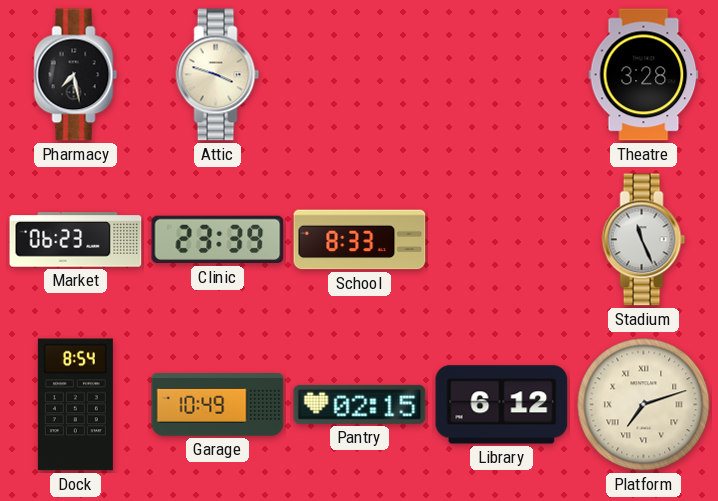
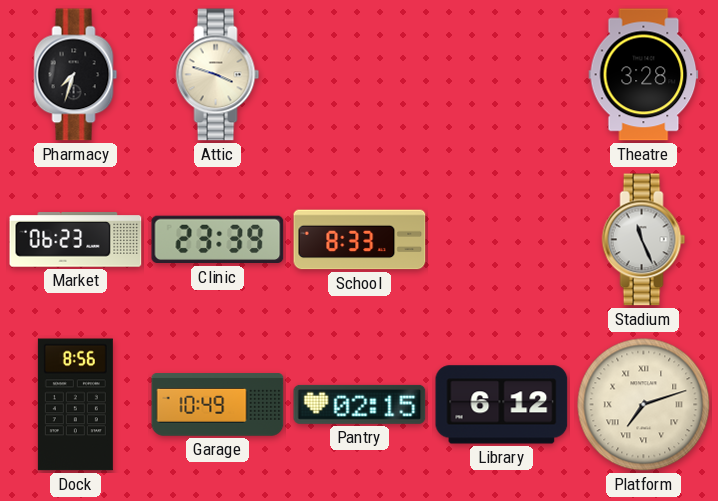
Pharmacy: 7:28 -> 7:33 (76, 75)
Dock: 8:54 -> 8:56 (75, 405)
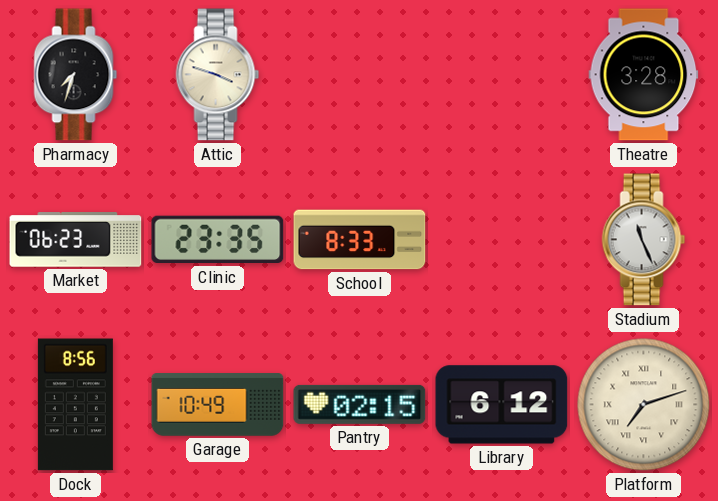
Clinic: 23:39 -> 23:35 (218, 240)
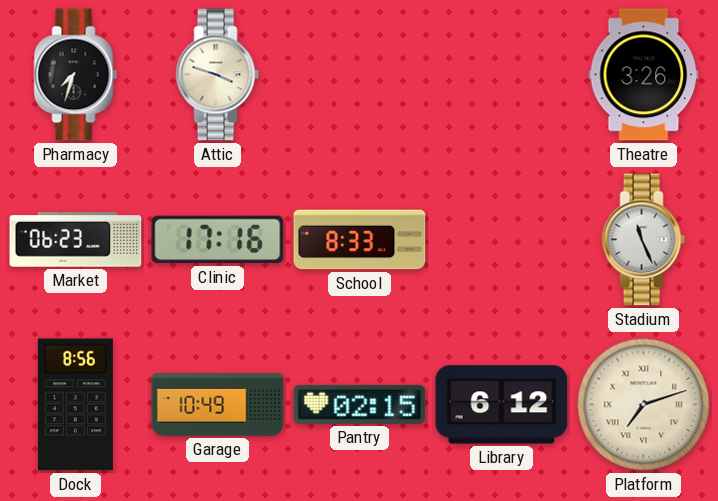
Theatre: 3:28 -> 3:26 (644, 75)
Clinic: 23:35 -> 17:16 (218, 240)
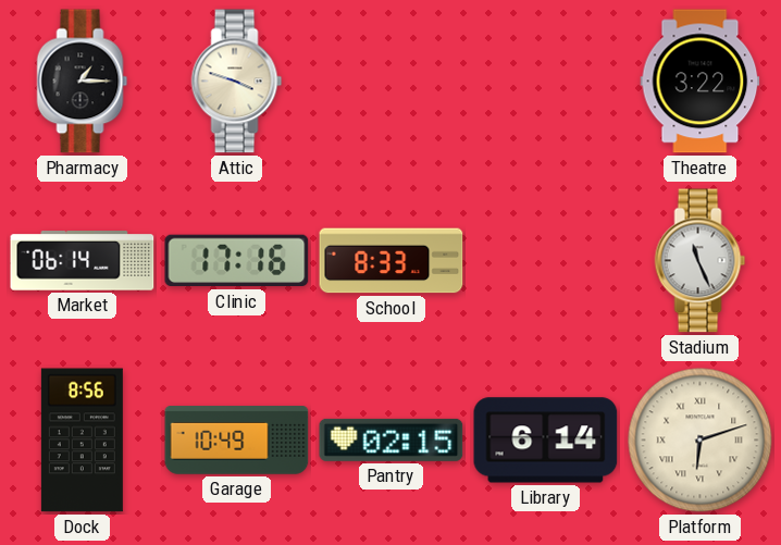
Pharmacy: 7:33 -> 1:15 (83, 82)
Theatre: 3:26 -> 3:22 (701, 82)
Market: 06:23 -> 06:14 (83, 261)
Library: 6:12 -> 6:14 (546, 441)
Platform: 7:12 -> 6:12 (701, 441)
